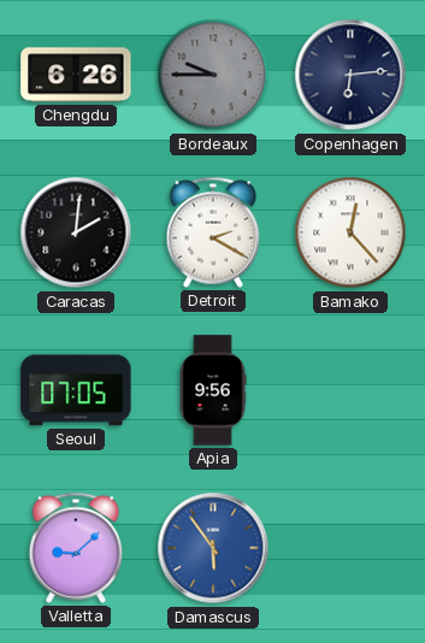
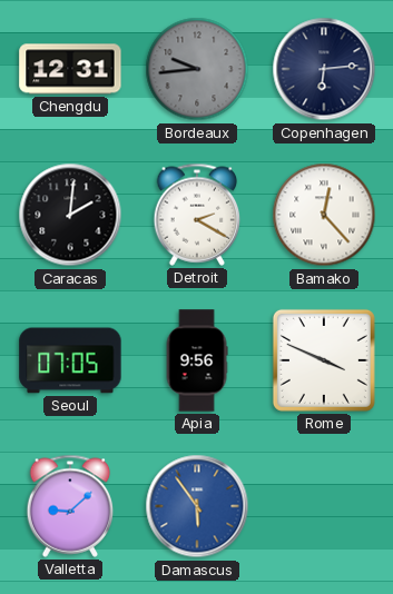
Chengdu: 6:26 -> 12:31 (70, 69)
Bordeaux: 9:45 -> 9:44 (197, 69)
Rome: none -> 3:49 (324, 360)
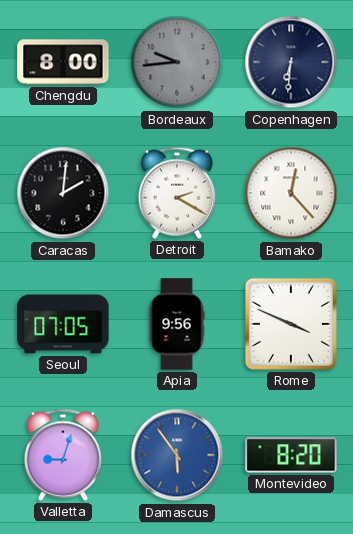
Chengdu: 12:31 -> 8:00 (63, 62)
Copenhagen: 6:14 -> 6:31 (291, 62)
Valletta: 9:08 -> 9:03 (63, 455)
Montevideo: none -> 8:20 (291, 455)
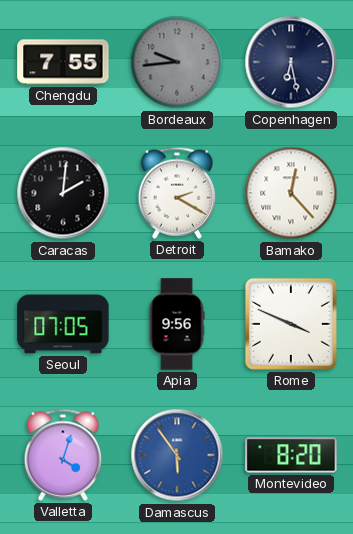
Chengdu: 8:00 -> 7:55 (63, 62)
Copenhagen: 6:31 -> 6:28 (291, 62)
Valletta: 9:03 -> 4:03 (63, 455)
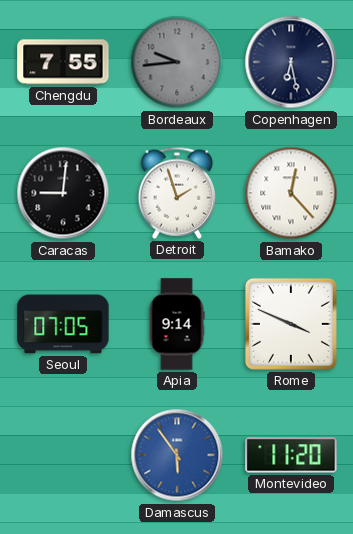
Caracas: 2:01 -> 9:01 (63, 193)
Detroit: 2:20 -> 1:57 (177, 193)
Apia: 9:56 -> 9:14 (177, 324)
Valletta: 4:03 -> none (63, 455)
Montevideo: 8:20 -> 11:20 (291, 455)
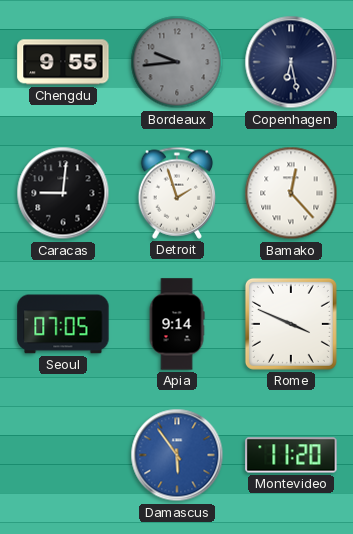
Chengdu: 7:55 -> 9:55 (63, 62)
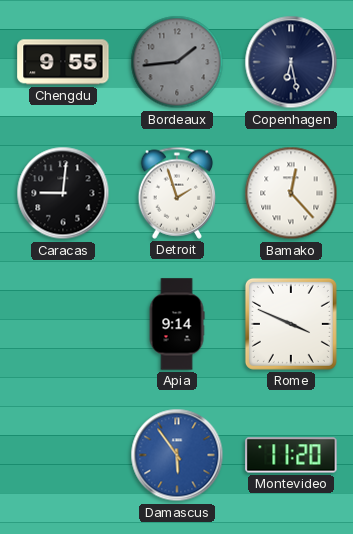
Bordeaux: 9:44 -> 1:44 (177, 62)
Seoul: 07:05 -> none (63, 324)
